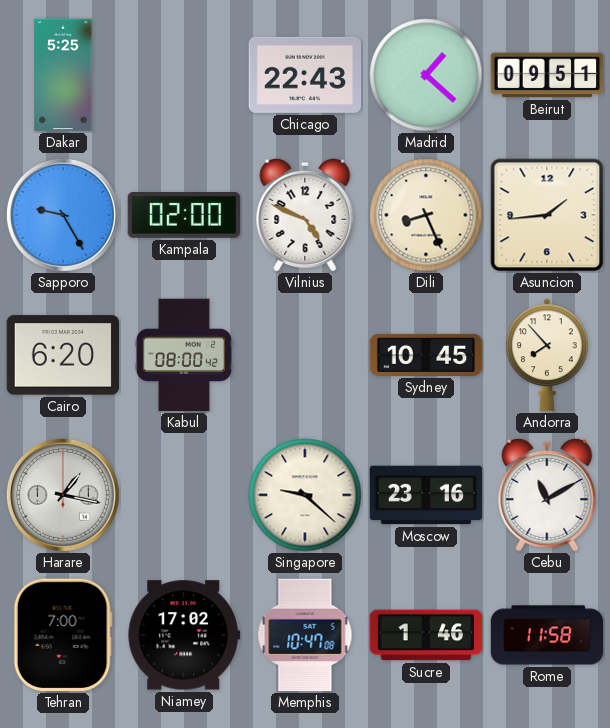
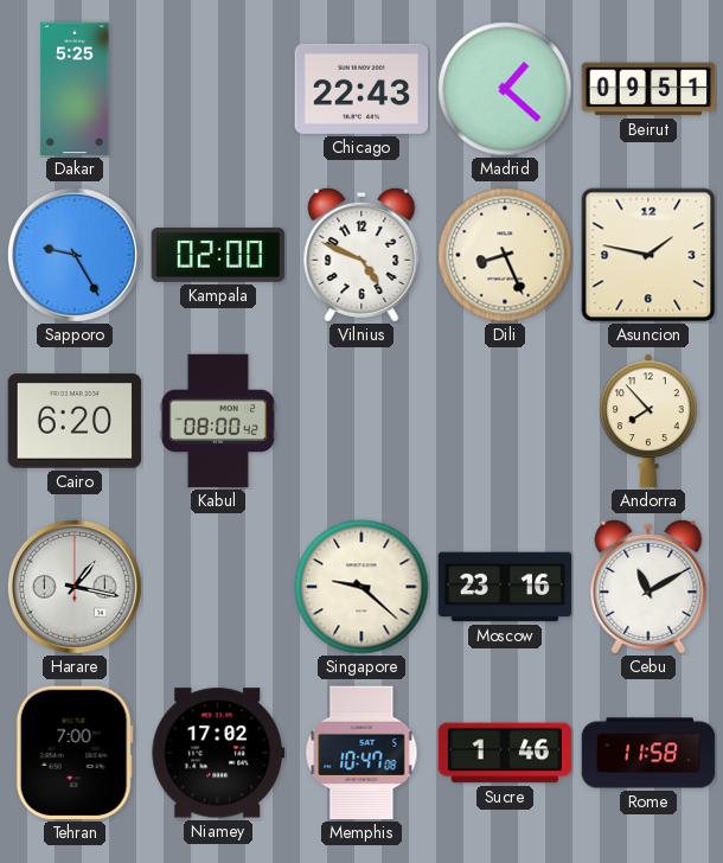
Asuncion: 1:44 -> 1:47 (648, 255)
Sydney: 10:45 -> none (426, 355)
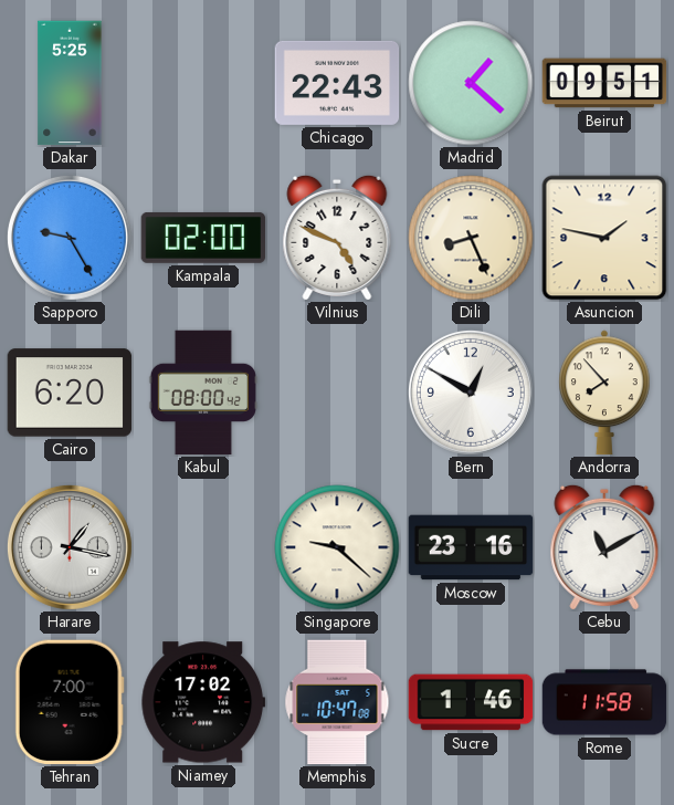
Bern: none -> 12:50 (471, 393)
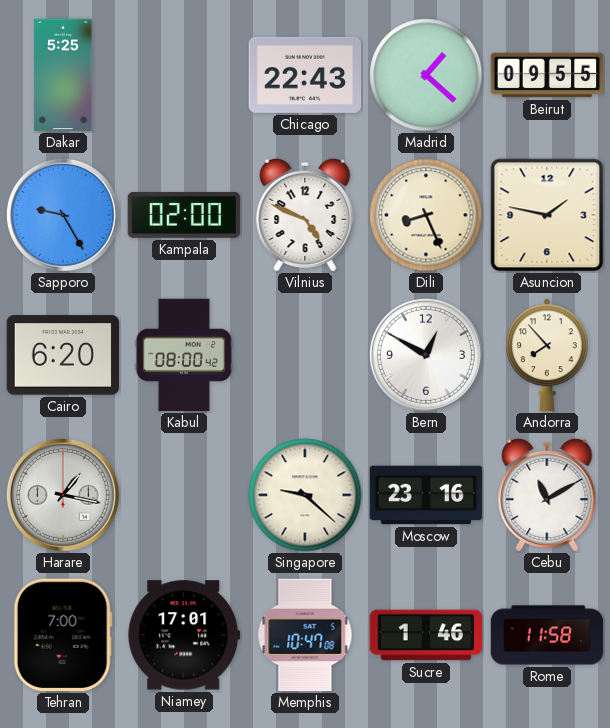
Beirut: 09:51 -> 09:55 (547, 75)
Niamey: 17:02 -> 17:01 (184, 635)
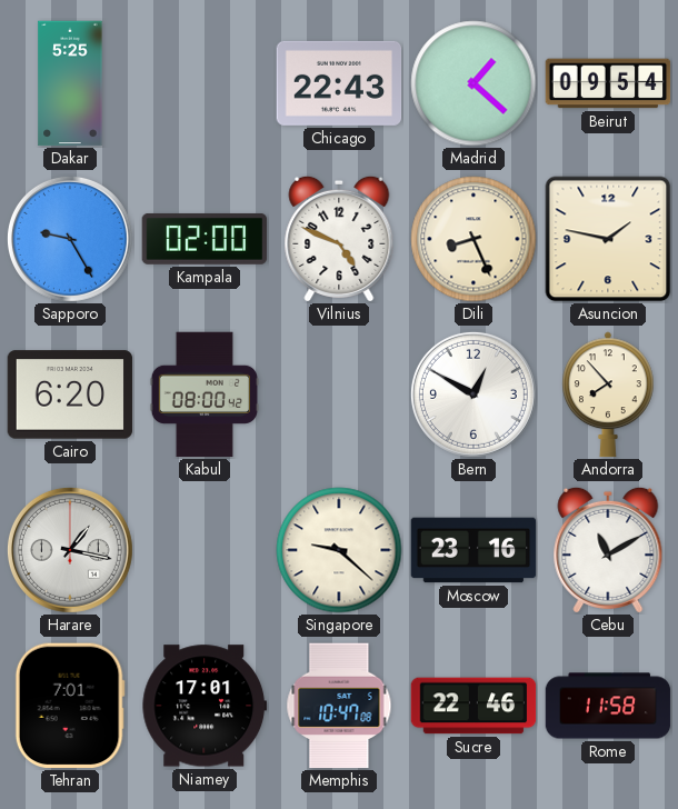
Beirut: 09:55 -> 09:54 (608, 83)
Tehran: 7:00 -> 7:01 (70, 706)
Sucre: 1:46 -> 22:46 (473, 706)
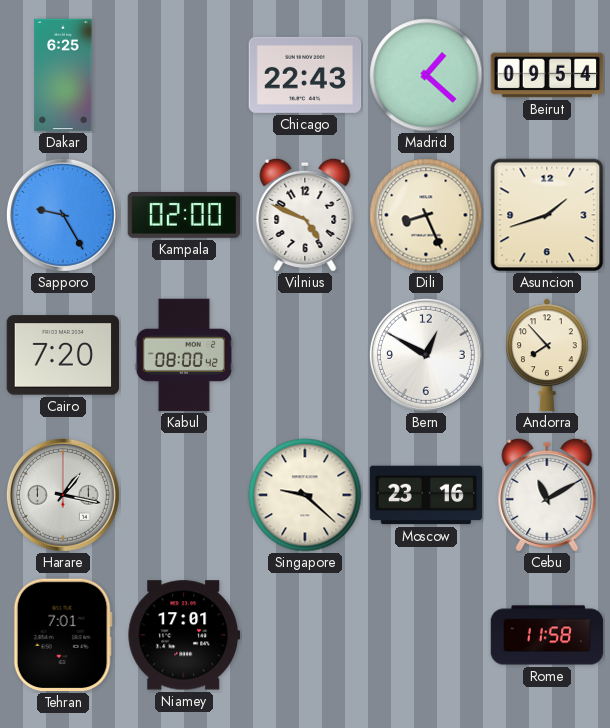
Dakar: 5:25 -> 6:25 (63, 75)
Asuncion: 1:47 -> 1:42 (547, 215)
Cairo: 6:20 -> 7:20 (63, 355)
Memphis: 10:47 -> none (339, 706)
Sucre: 22:46 -> none (473, 706)
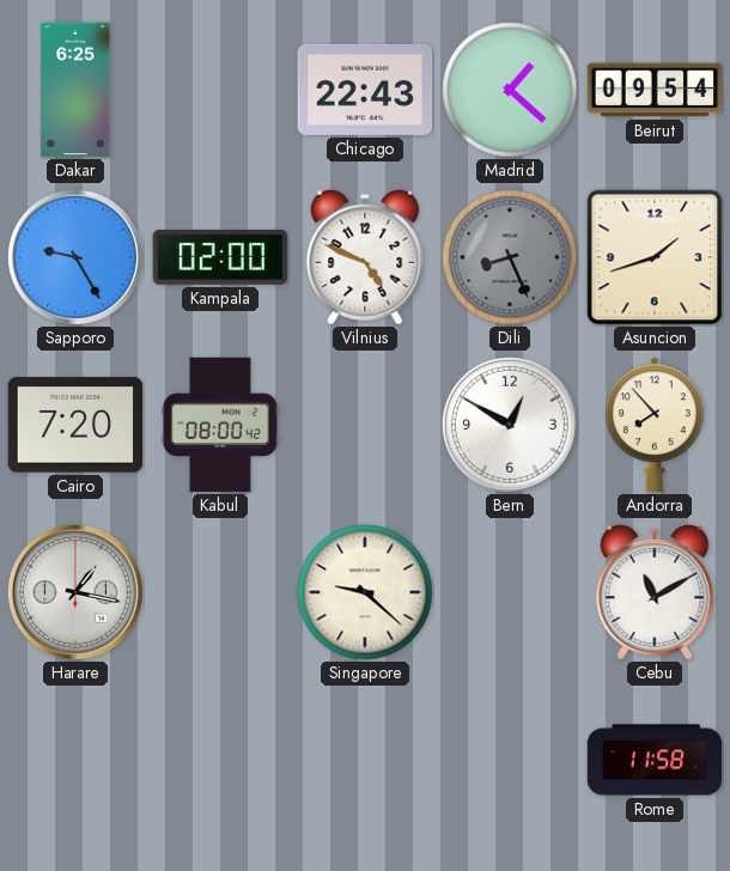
Dili dial: cream -> grey (510, 257)
Moscow: 23:16 -> none (426, 495)
Tehran: 7:01 -> none (63, 635)
Niamey: 17:01 -> none (184, 635)
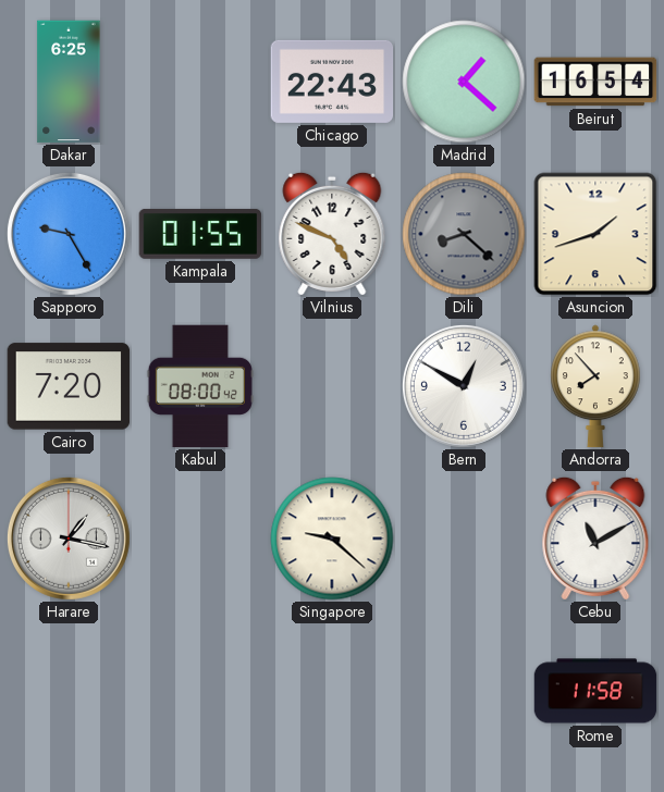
Beirut: 09:54 -> 16:54 (595, 82)
Kampala: 02:00 -> 01:55 (200, 234)
Dili: 8:26 -> 8:22 (464, 234)
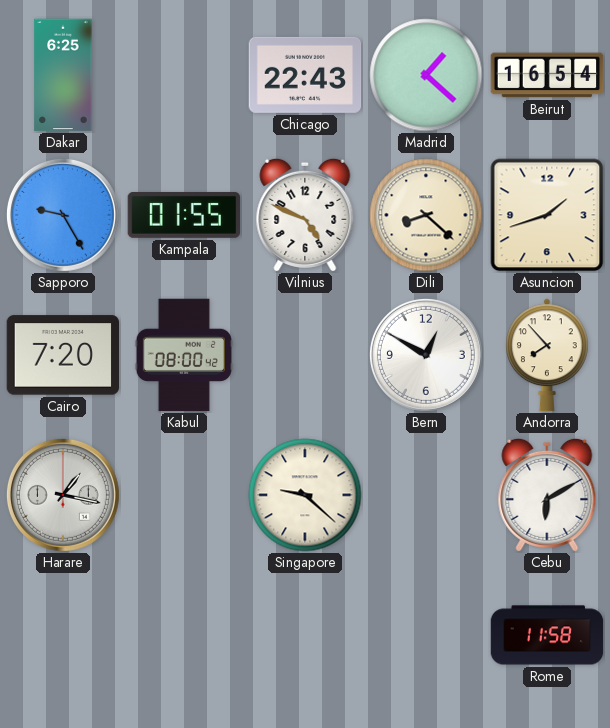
Dili dial: grey -> cream (426, 215)
Cebu: 11:10 -> 6:10 (547, 495)
